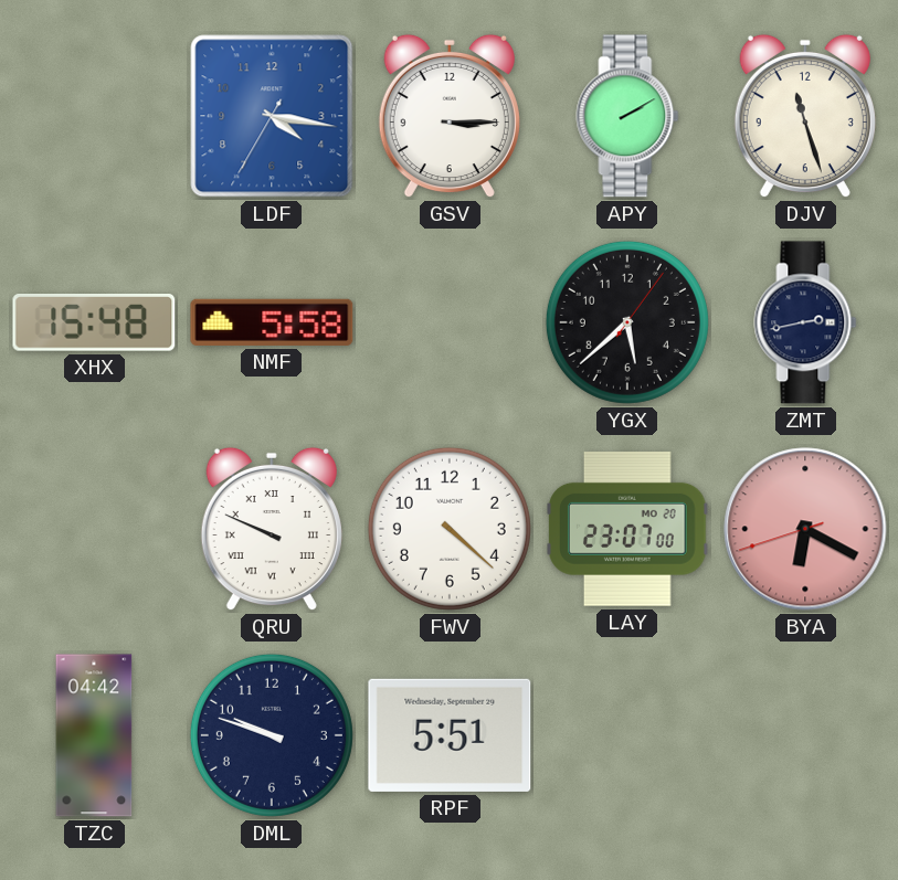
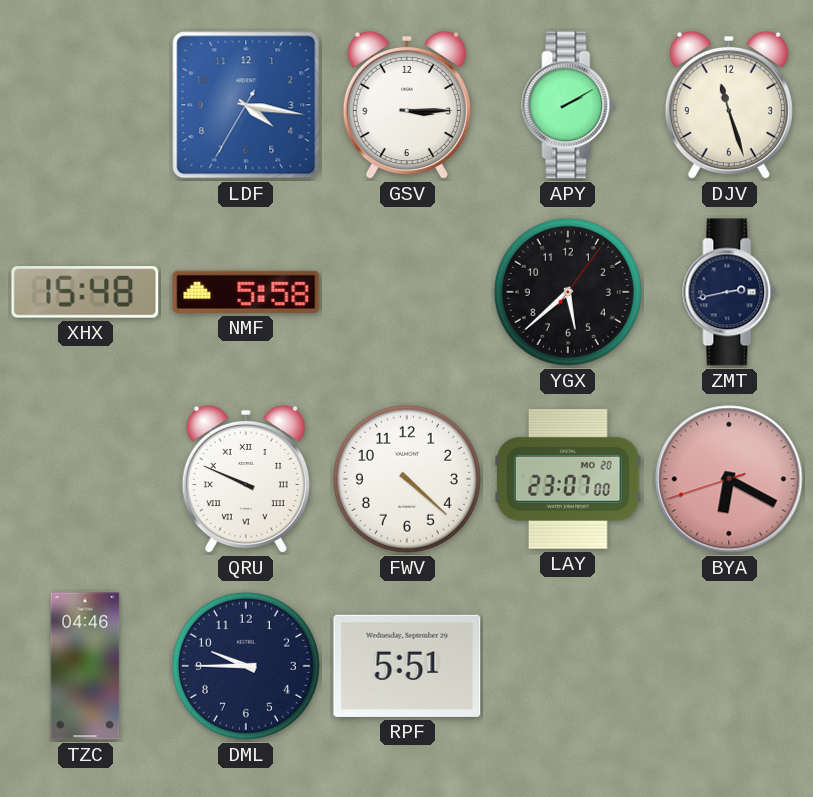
TZC: 04:42 -> 04:46 (85, 666)
DML: 9:48 -> 9:45 (246, 666)
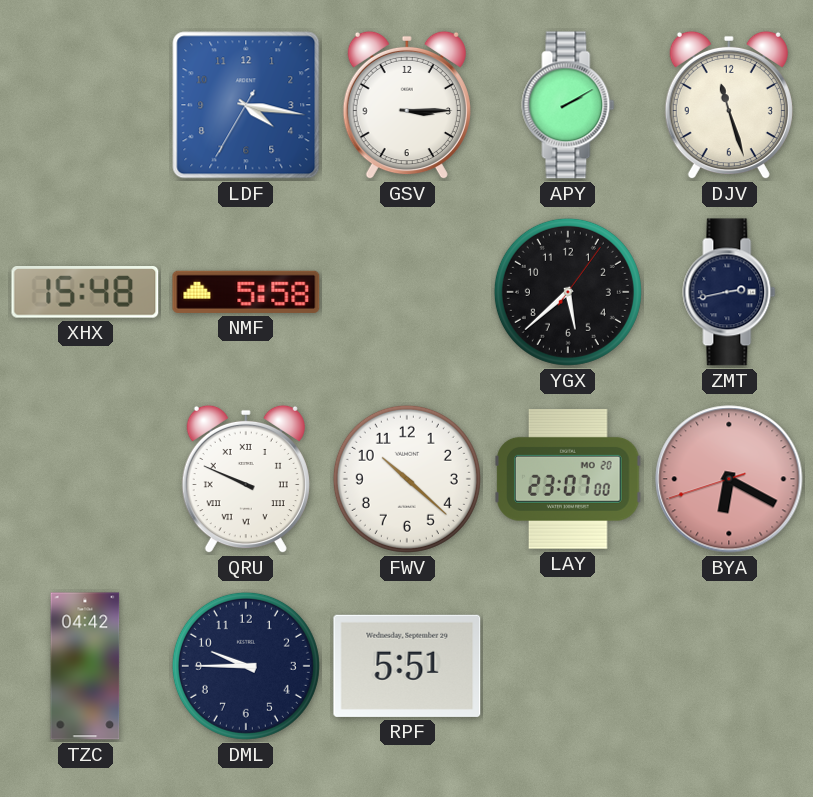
FWV: 4:22 -> 10:22 (407, 479)
TZC: 04:46 -> 04:42 (85, 666)
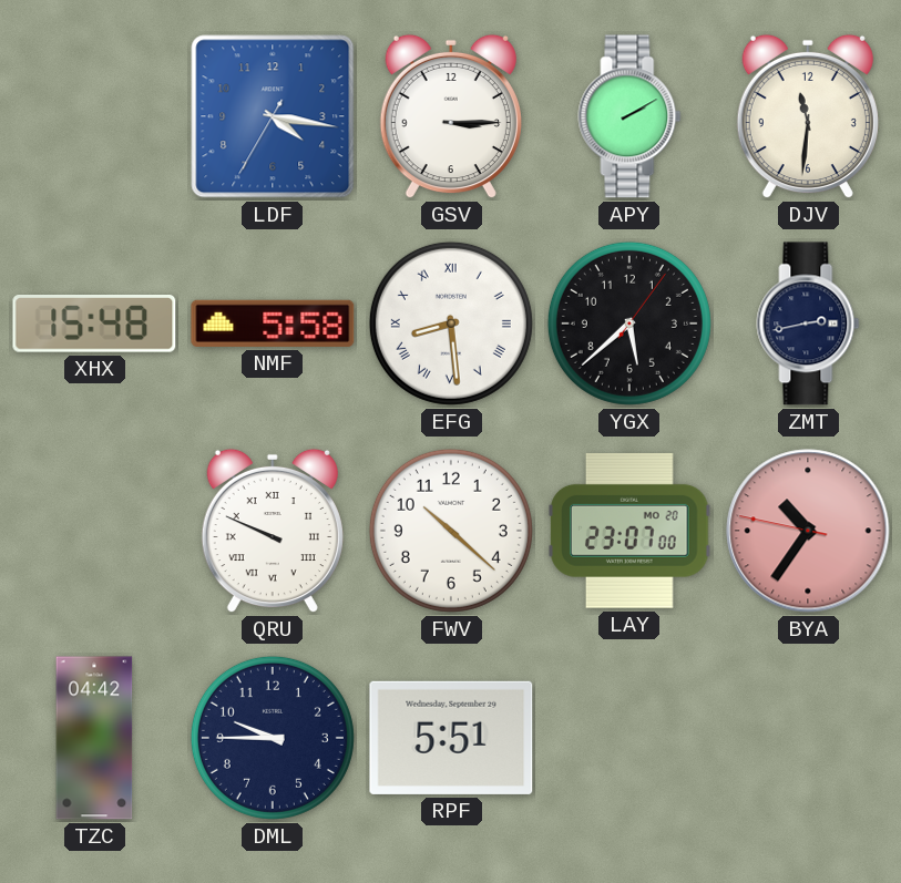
DJV: 11:27 -> 11:31 (808, 116)
EFG: none -> 8:29 (451, 324)
BYA: 6:19 -> 10:35 (808, 531)
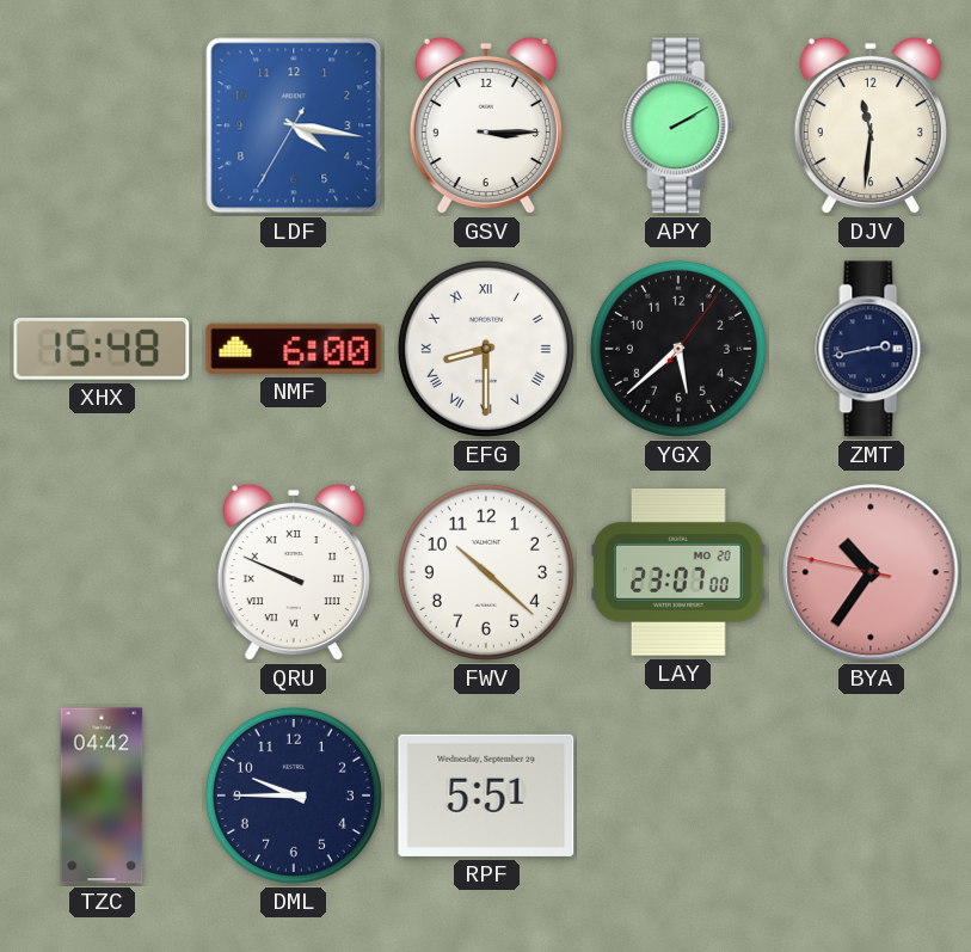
NMF: 5:58 -> 6:00 (294, 349)
EFG: 8:29 -> 8:30 (486, 349)
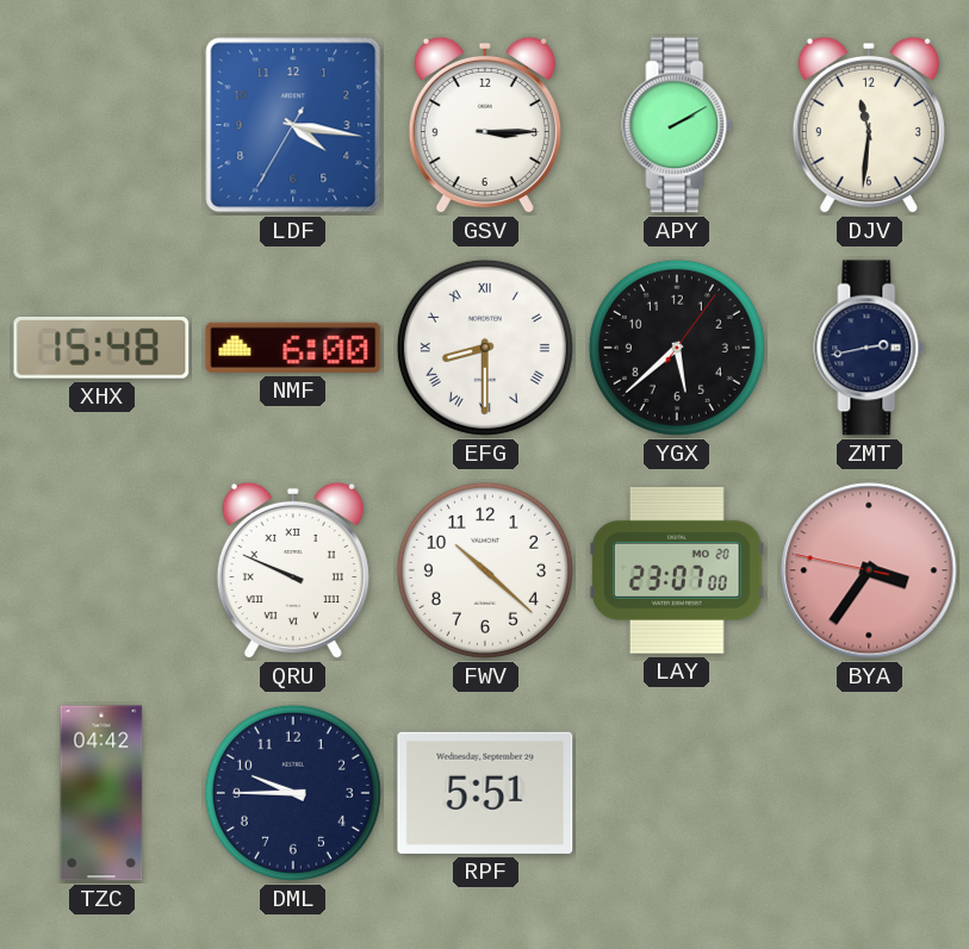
BYA: 10:35 -> 3:35 (869, 570)
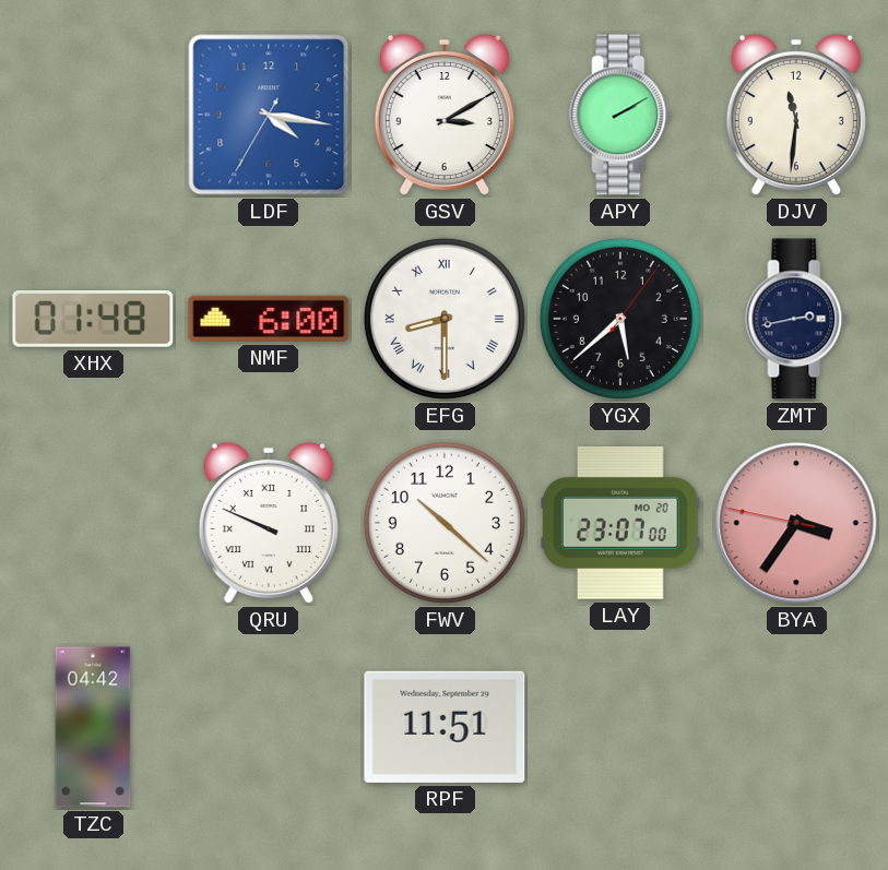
GSV: 3:15 -> 3:10 (445, 115)
XHX: 15:48 -> 01:48 (93, 319)
DML: 9:45 -> none (293, 793)
RPF: 5:51 -> 11:51 (445, 727)
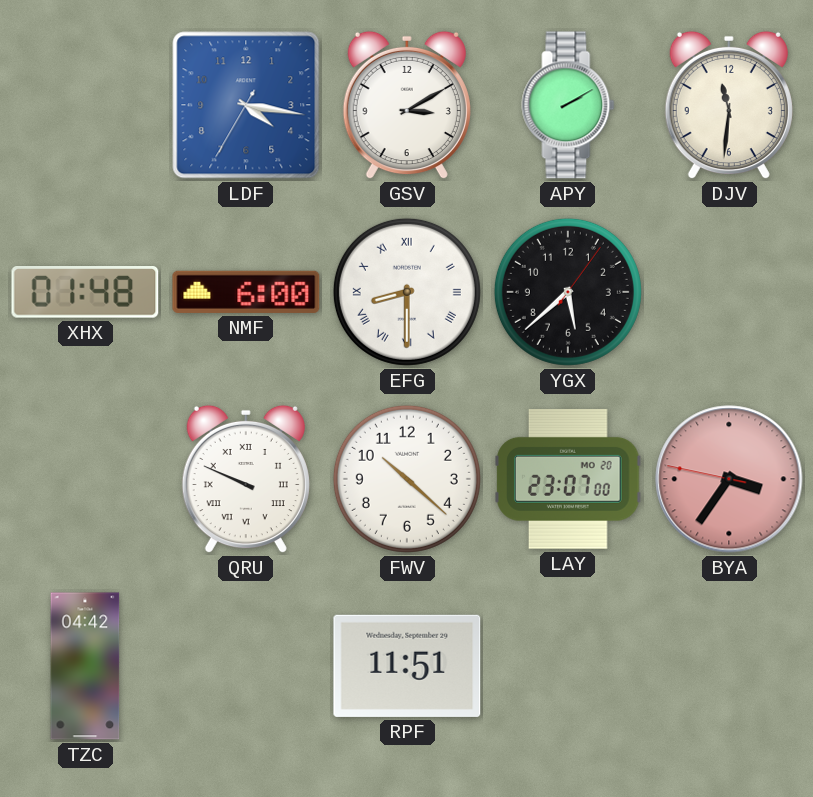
ZMT: 2:43 -> none (796, 319)
